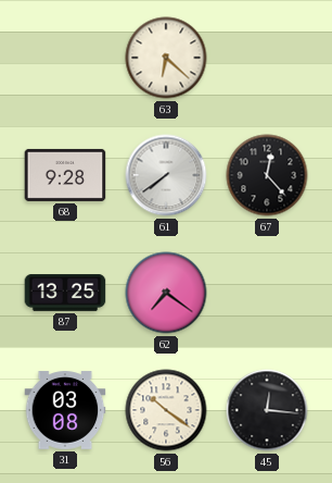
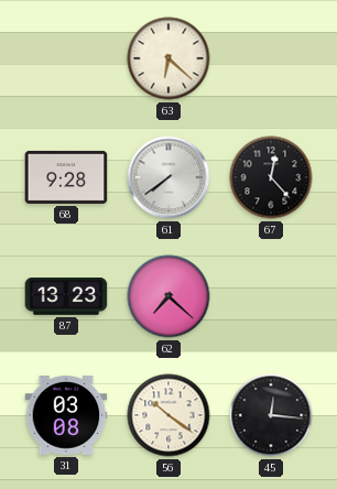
87: 13:25 -> 13:23 (66, 297)
62: 7:21 -> 7:22 (168, 296)
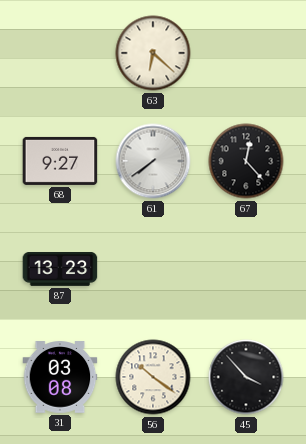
68: 9:28 -> 9:27 (60, 161)
62: 7:22 -> none (168, 296)
45: 12:16 -> 3:53 (246, 377)
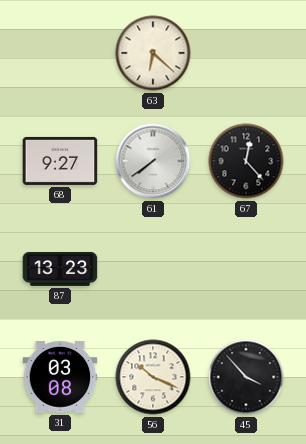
56: 10:21 -> 10:19 (153, 377)
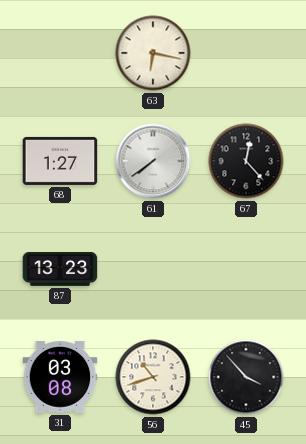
63: 6:22 -> 6:17 (153, 53)
68: 9:27 -> 1:27 (60, 161)
56: 10:19 -> 10:42 (153, 377)
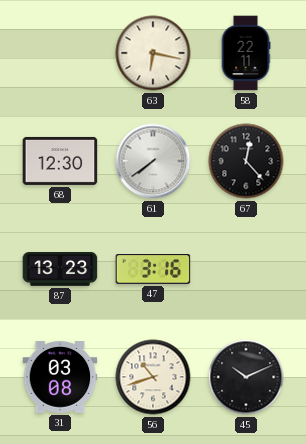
58: none -> 22:11 (246, 53)
68: 1:27 -> 12:30 (60, 161)
47: none -> 3:16 (153, 269)
45: 3:53 -> 10:11 (246, 377)
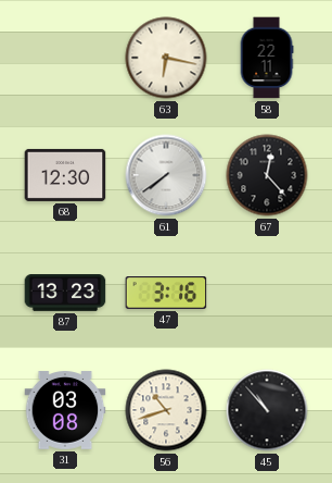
45: 10:11 -> 10:53 (267, 410)
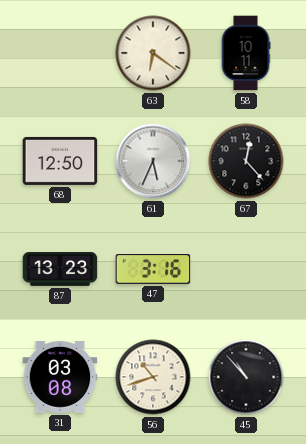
63: 6:17 -> 6:21 (153, 53)
58: 22:11 -> 10:11 (246, 53)
68: 12:30 -> 12:50 (60, 161)
61: 7:39 -> 5:34 (153, 161)
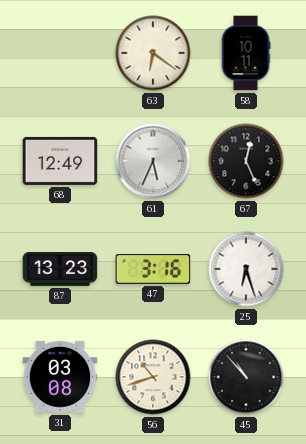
68: 12:50 -> 12:49 (60, 161)
67: 12:23 -> 12:26 (246, 161)
25: none -> 6:27 (246, 269)
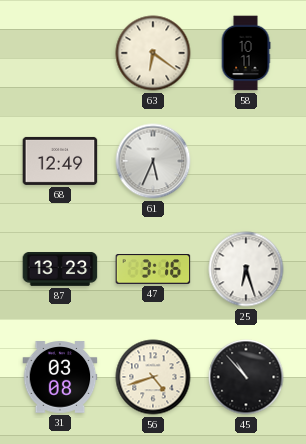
67: 12:26 -> none (246, 161)
56: 10:42 -> 4:42 (153, 377)
